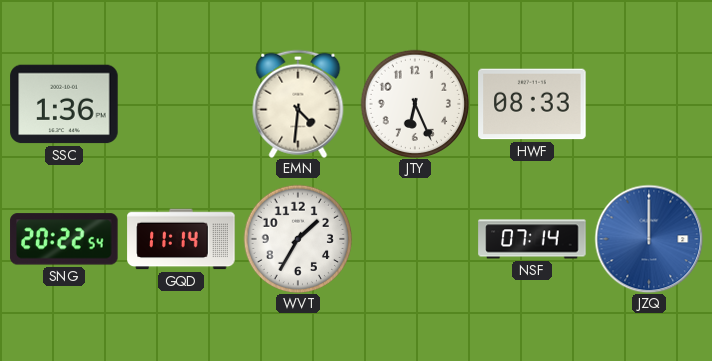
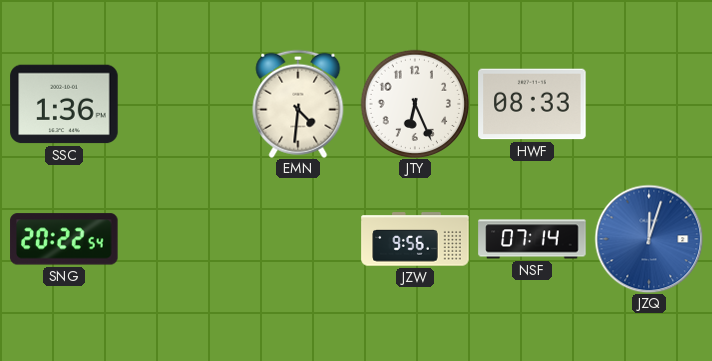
GQD: 11:14 -> none (181, 239)
WVT: 1:35 -> none (298, 239)
JZW: none -> 9:56 (415, 239)
JZQ: 12:00 -> 12:03 (649, 239)
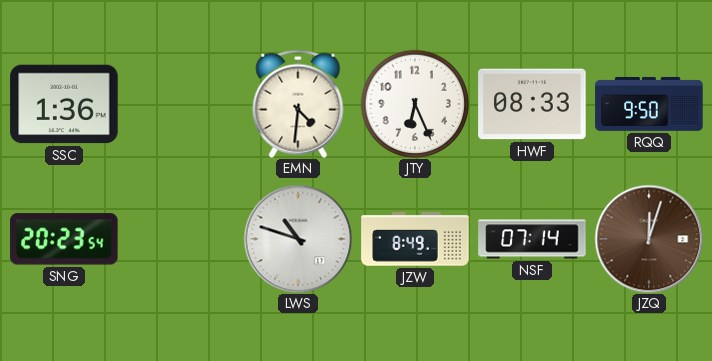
RQQ: none -> 9:50 (649, 104)
SNG: 20:22 -> 20:23 (64, 239)
LWS: none -> 10:48 (298, 239)
JZW: 9:56 -> 8:49 (415, 239)
JZQ dial: blue -> brown (649, 239)
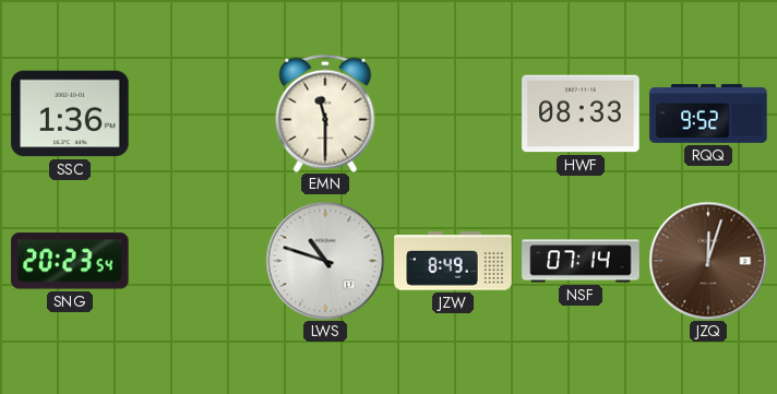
EMN: 4:31 -> 11:30 (325, 114)
JTY: 6:26 -> none (415, 104)
RQQ: 9:50 -> 9:52 (708, 114)
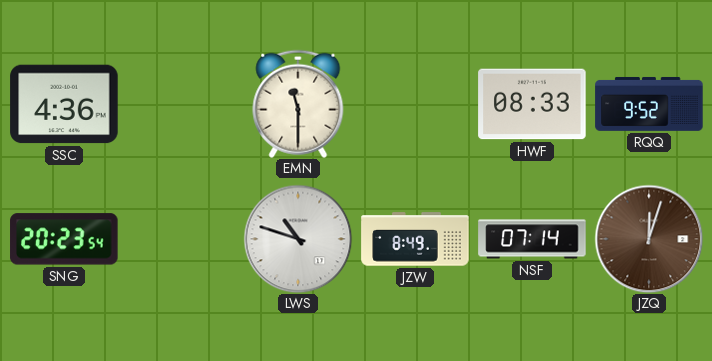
SSC: 1:36 -> 4:36 (64, 104)
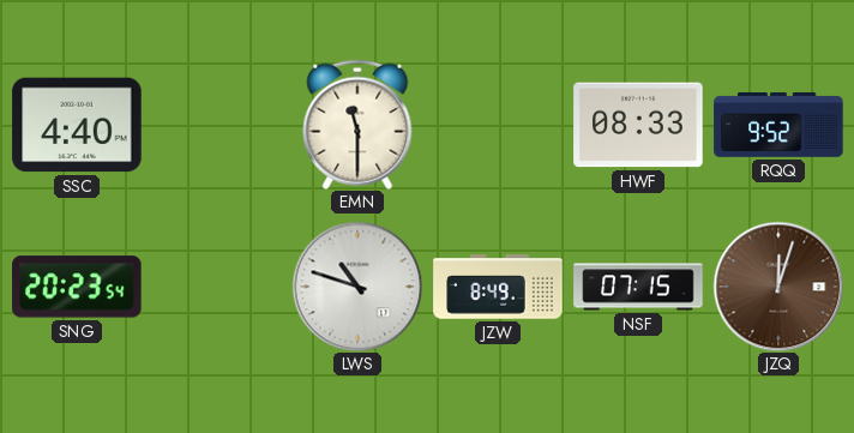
SSC: 4:36 -> 4:40 (77, 125)
NSF: 07:14 -> 07:15 (638, 287)
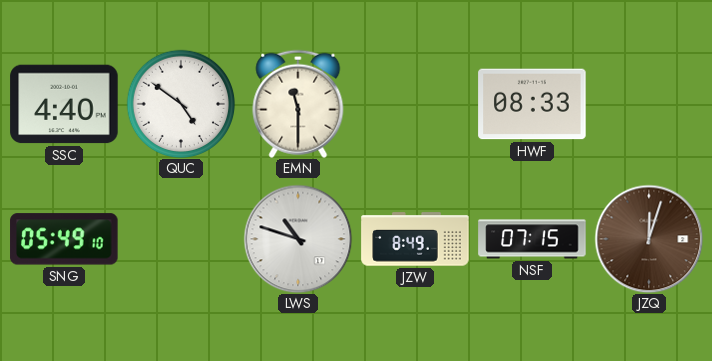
QUC: none -> 4:51 (181, 104)
RQQ: 9:52 -> none (778, 125)
SNG: 20:23 -> 05:49 (64, 239)
